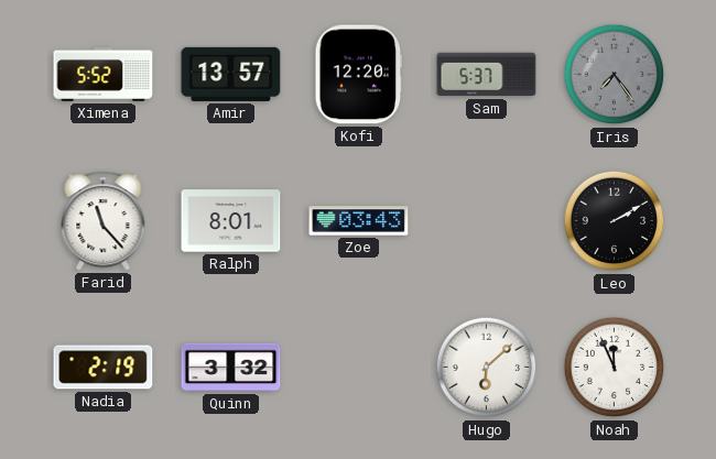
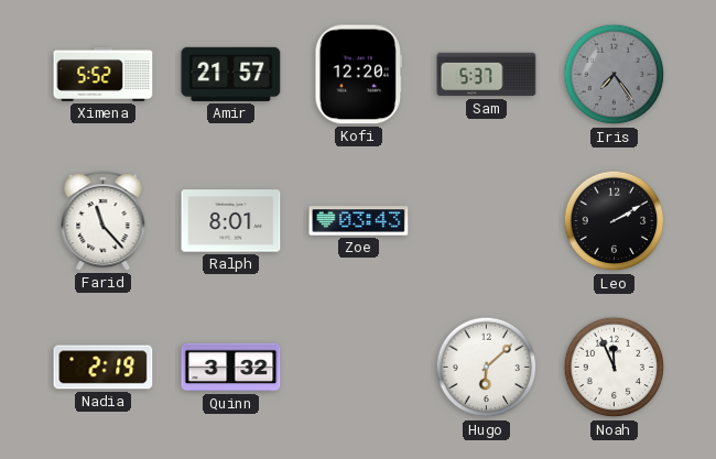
Amir: 13:57 -> 21:57 (231, 74)
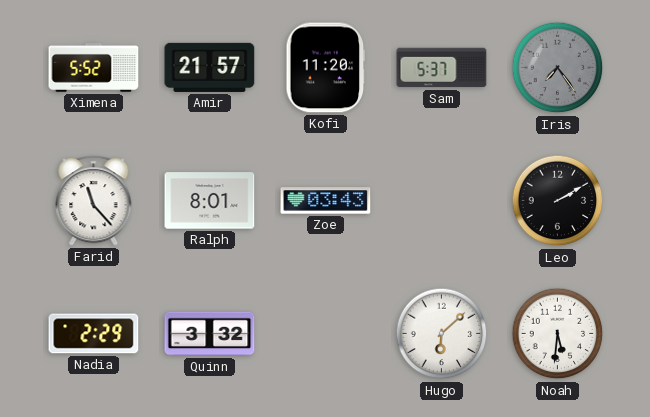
Kofi: 12:20 -> 11:20 (326, 68)
Nadia: 2:19 -> 2:29 (94, 334)
Noah: 11:56 -> 5:31 (558, 334)
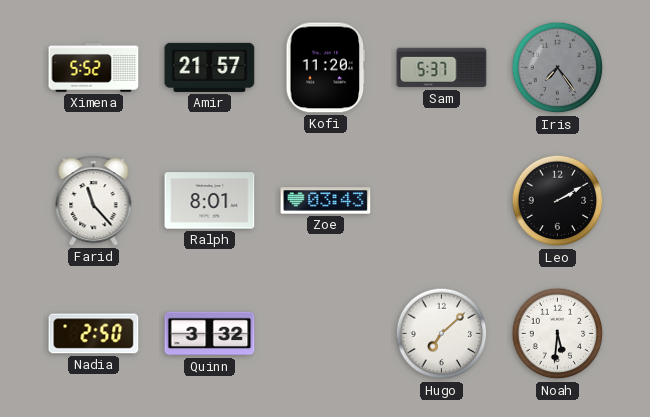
Nadia: 2:29 -> 2:50 (94, 334)
Hugo: 6:08 -> 7:08 (442, 334)
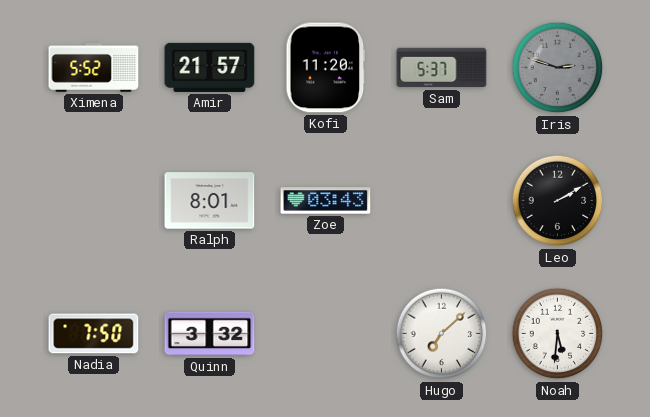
Iris: 7:24 -> 2:48 (558, 68)
Farid: 11:23 -> none (94, 201)
Nadia: 2:50 -> 7:50 (94, 334)
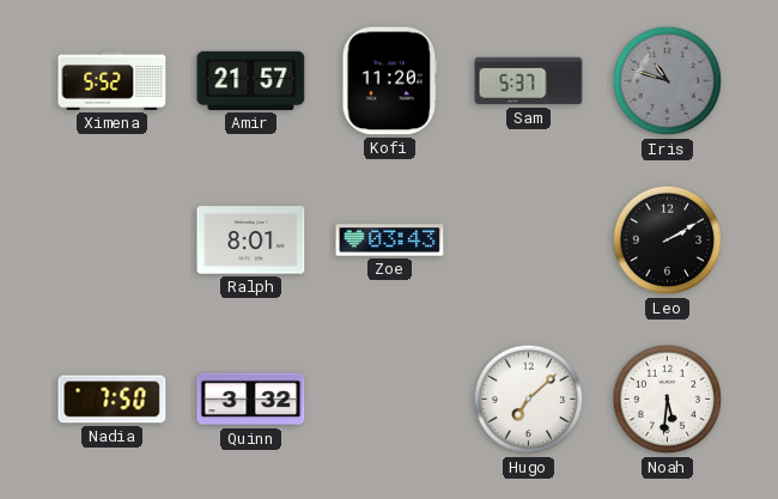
Iris: 2:48 -> 10:48 (668, 81)
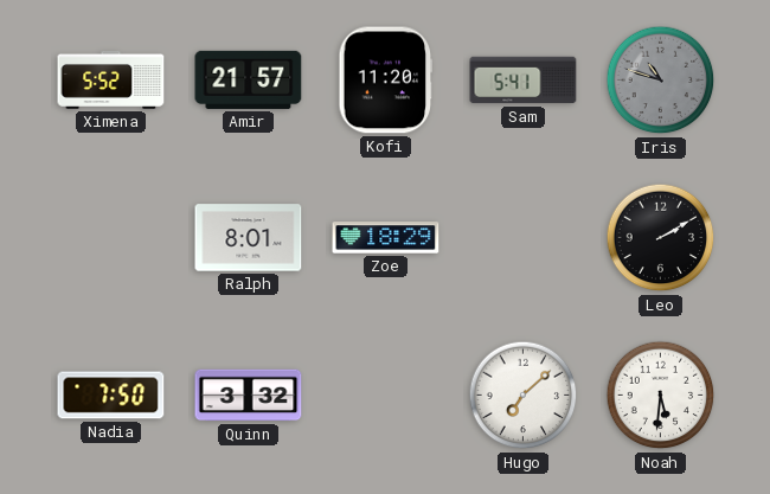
Sam: 5:37 -> 5:41 (524, 81)
Zoe: 03:43 -> 18:29 (386, 238)
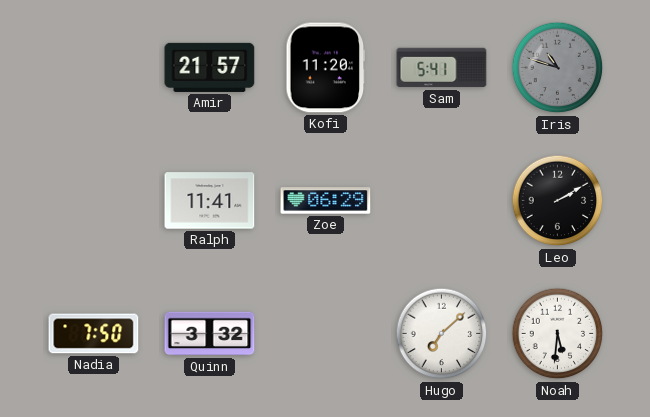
Ximena: 5:52 -> none (111, 79)
Ralph: 8:01 -> 11:41 (210, 201)
Zoe: 18:29 -> 06:29 (326, 201)
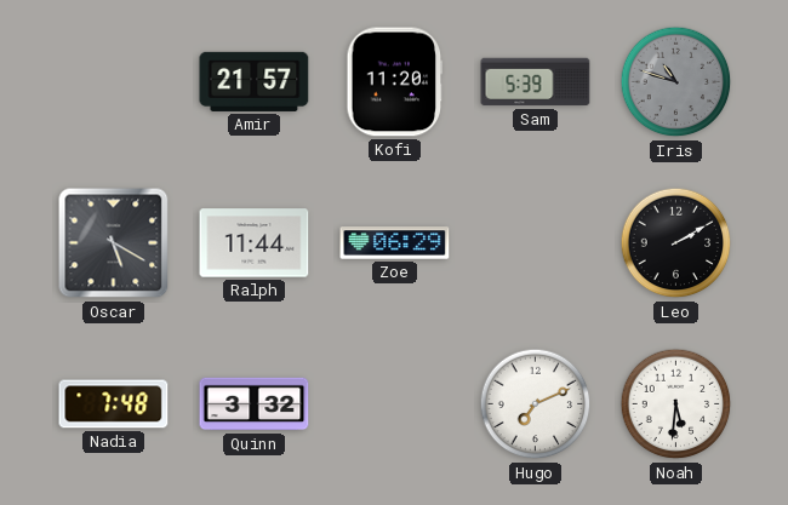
Sam: 5:41 -> 5:39 (536, 82)
Oscar: none -> 5:20 (114, 243)
Ralph: 11:41 -> 11:44 (255, 243)
Nadia: 7:50 -> 7:48 (114, 404)
Hugo: 7:08 -> 7:11 (536, 404)
